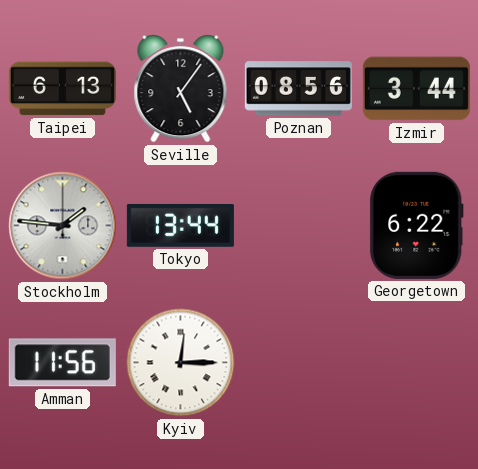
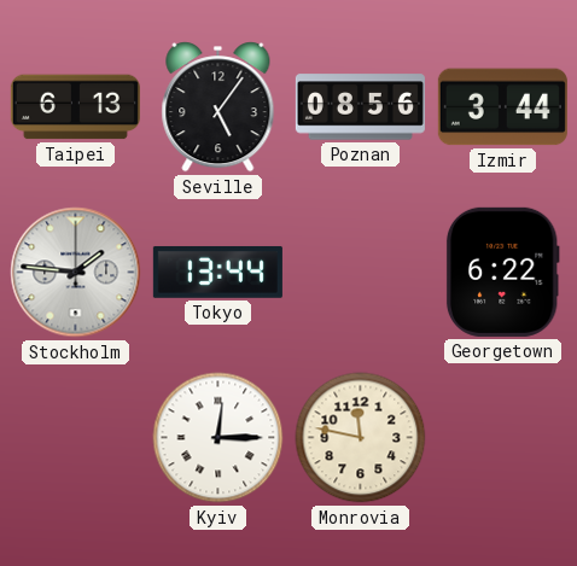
Amman: 11:56 -> none (62, 363)
Monrovia: none -> 11:47 (361, 438)
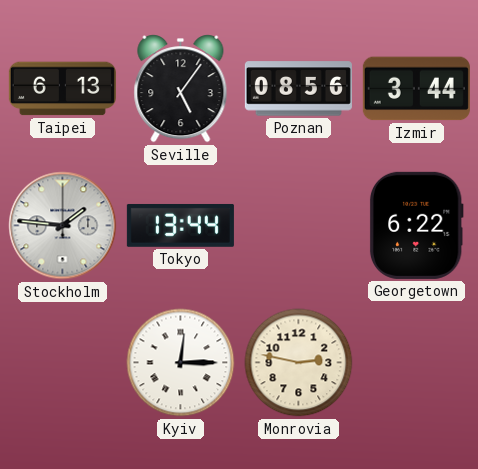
Monrovia: 11:47 -> 2:47 (299, 363)
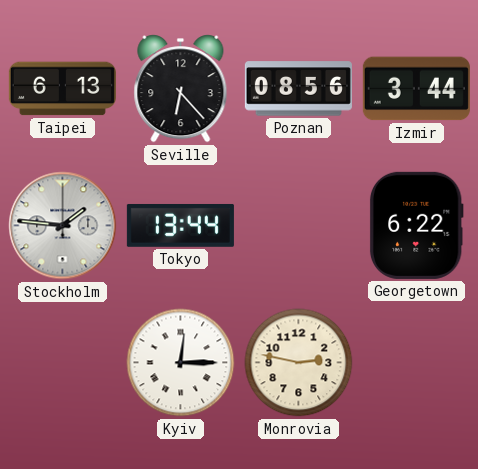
Seville: 5:06 -> 6:23 (181, 89)
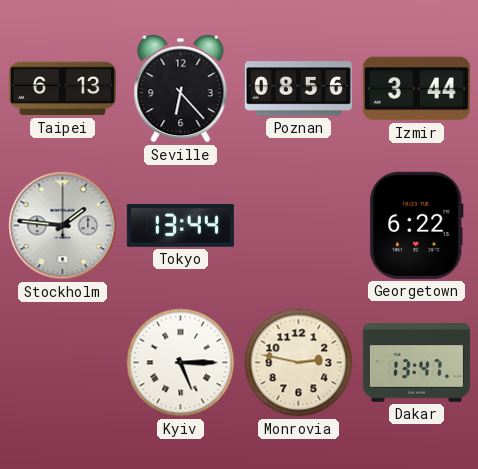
Kyiv: 12:15 -> 5:15 (181, 363)
Dakar: none -> 13:47 (416, 363)
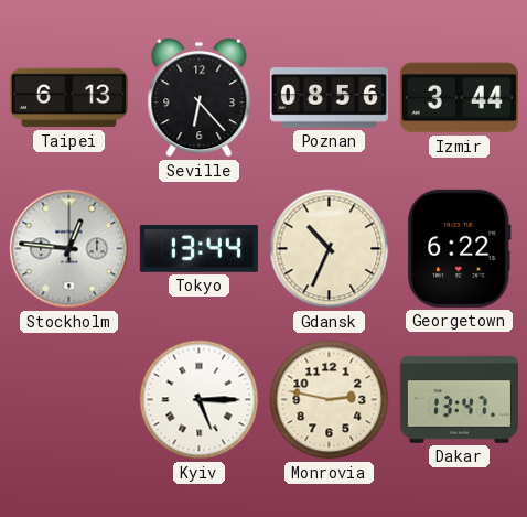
Stockholm: 1:46 -> 12:46 (69, 249)
Gdansk: none -> 10:34 (330, 249)
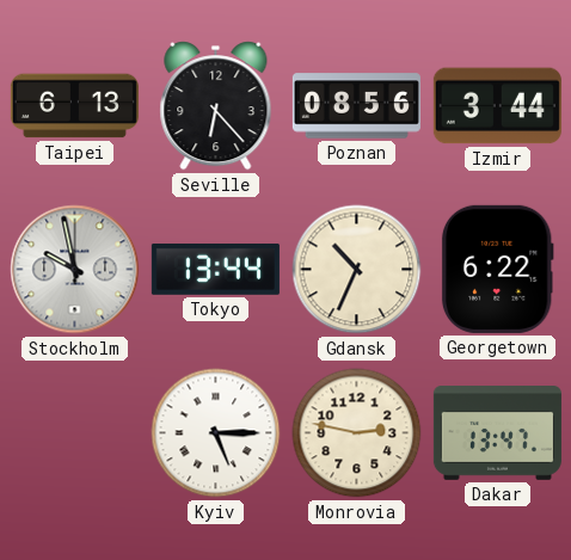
Stockholm: 12:46 -> 9:58 (75, 270)
